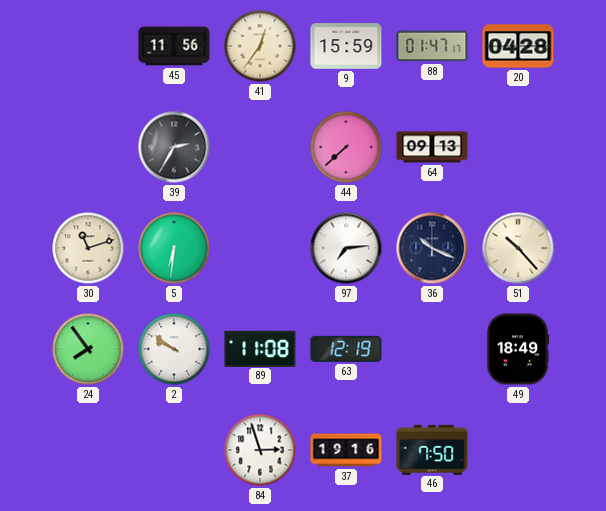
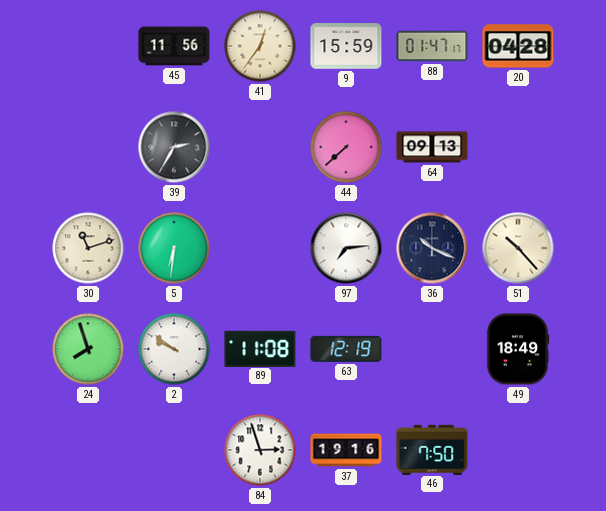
24: 7:54 -> 7:57 (88, 349)
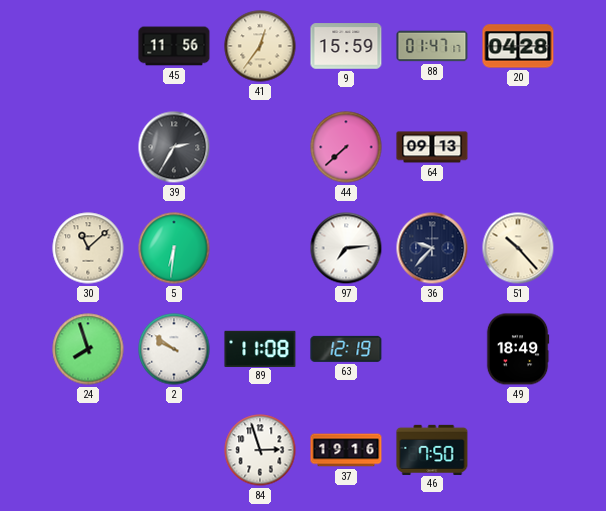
30: 11:12 -> 11:08 (88, 248)
36: 10:19 -> 9:37 (432, 248)
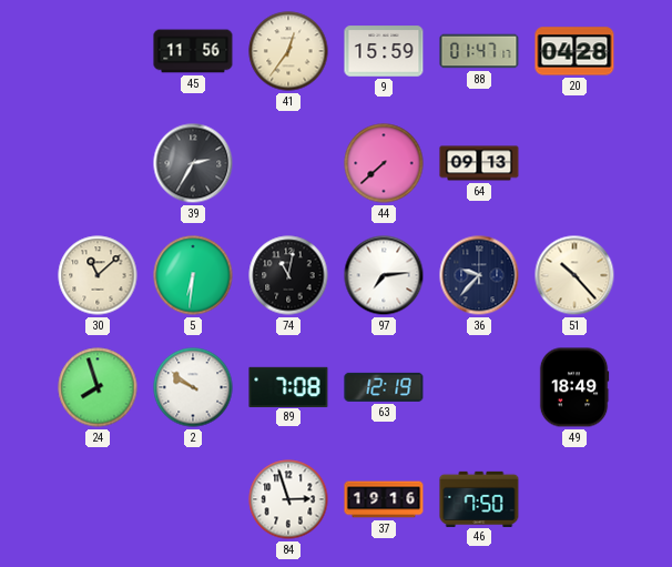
74: none -> 11:02 (288, 275)
89: 11:08 -> 7:08 (288, 386)
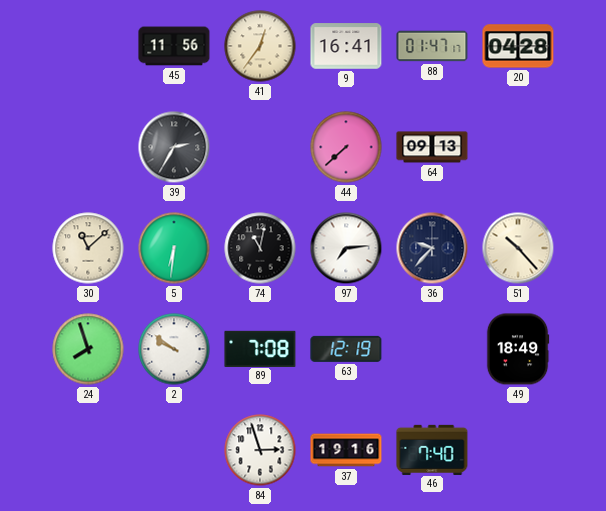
9: 15:59 -> 16:41 (346, 46)
46: 7:50 -> 7:40 (432, 449)
